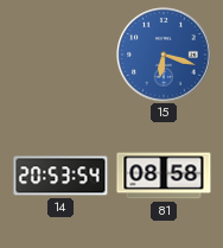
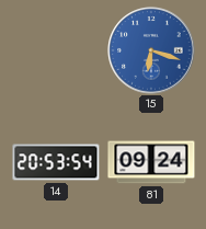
81: 08:58 -> 09:24 (151, 162)
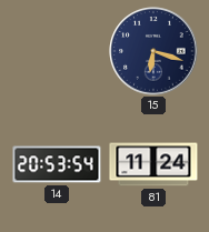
15 dial: blue -> navy (153, 51)
81: 09:24 -> 11:24 (153, 164)
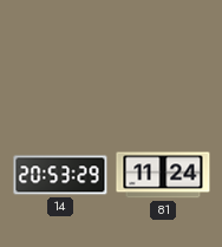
15: 6:18 -> none (153, 51)
14: 20:53:54 -> 20:53:29 (60, 175)
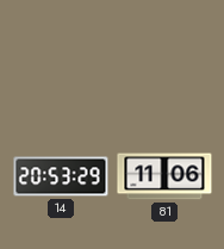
81: 11:24 -> 11:06 (164, 176)
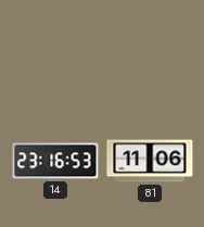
14: 20:53 -> 23:16 (55, 161)
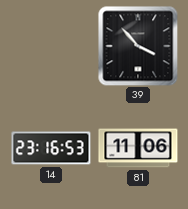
39: none -> 3:53 (138, 46)
